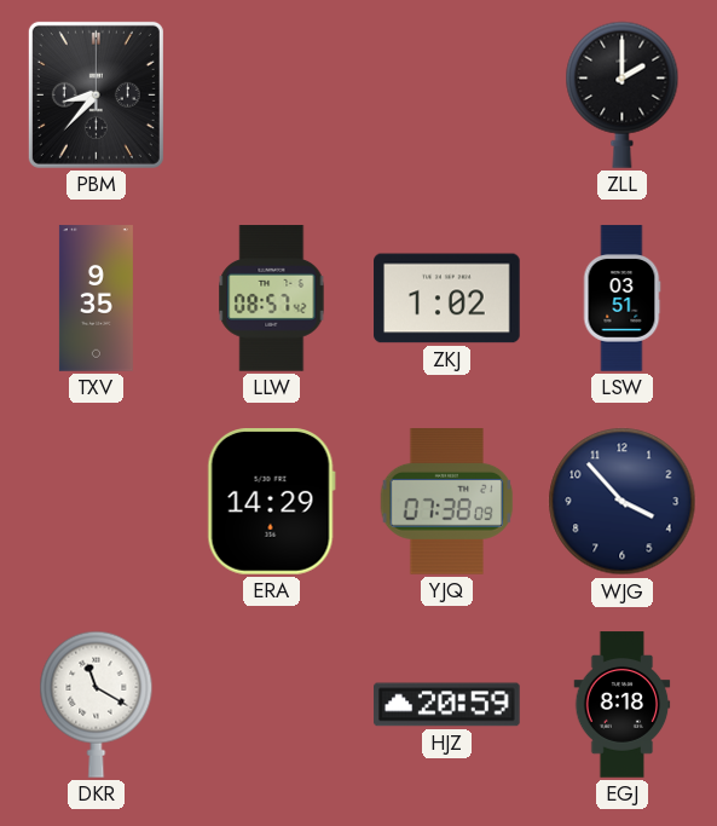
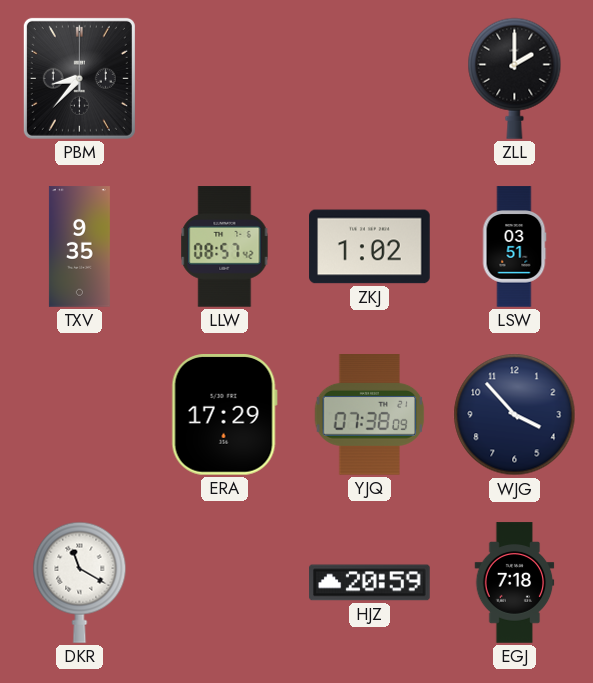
ERA: 14:29 -> 17:29 (224, 415)
EGJ: 8:18 -> 7:18 (515, 583)
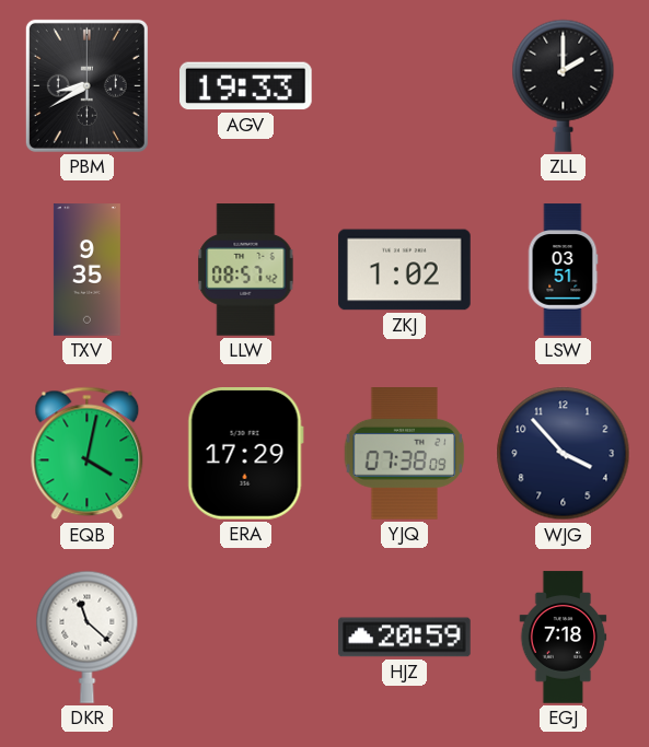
PBM: 8:37 -> 8:40 (86, 85)
AGV: none -> 19:33 (246, 86)
EQB: none -> 4:02 (88, 454)
DKR: 11:20 -> 11:22 (88, 637)
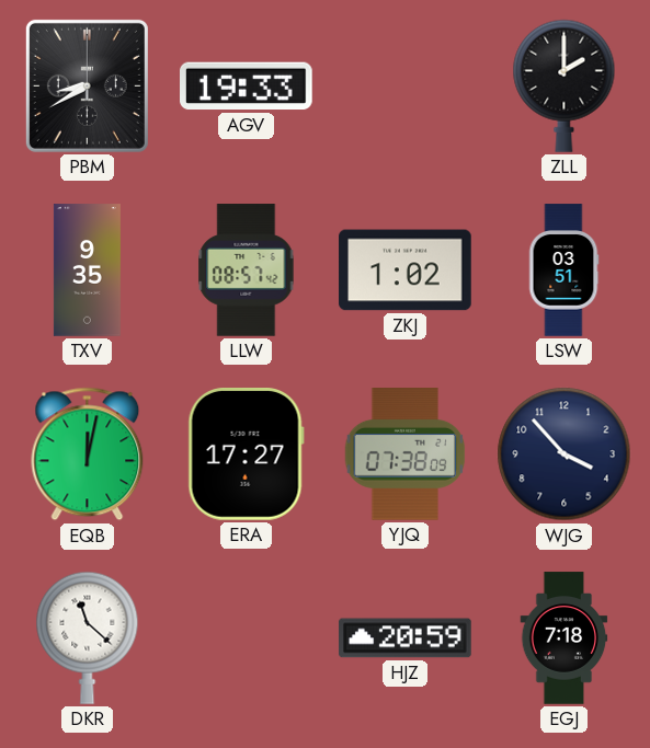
EQB: 4:02 -> 12:02 (88, 454)
ERA: 17:29 -> 17:27 (246, 454)
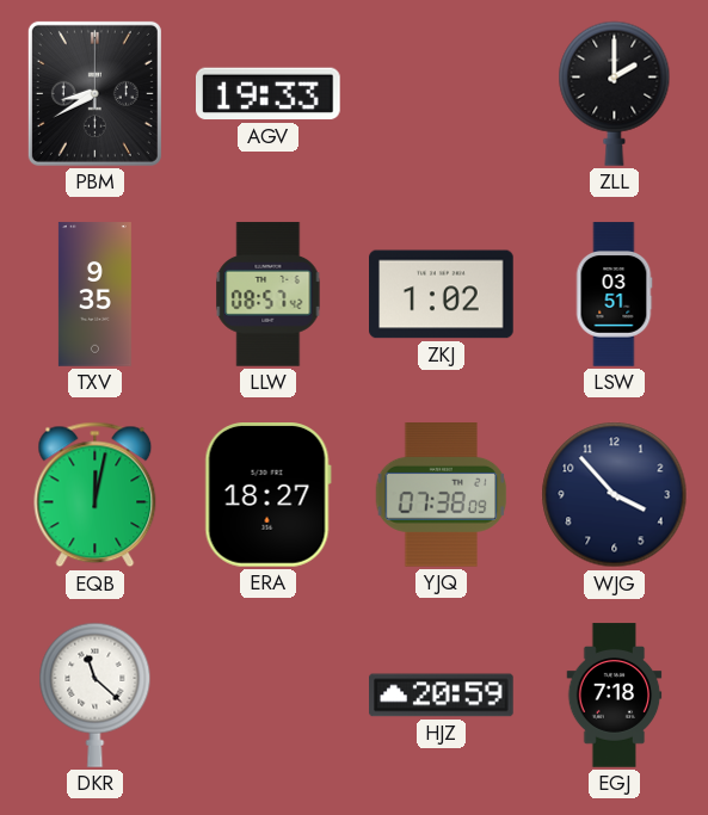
ERA: 17:27 -> 18:27 (267, 495)
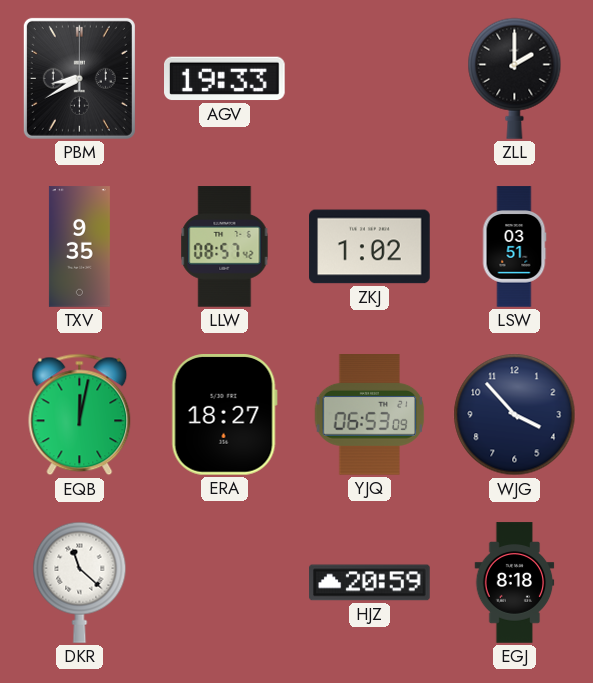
YJQ: 07:38 -> 06:53 (370, 415)
EGJ: 7:18 -> 8:18 (515, 583)
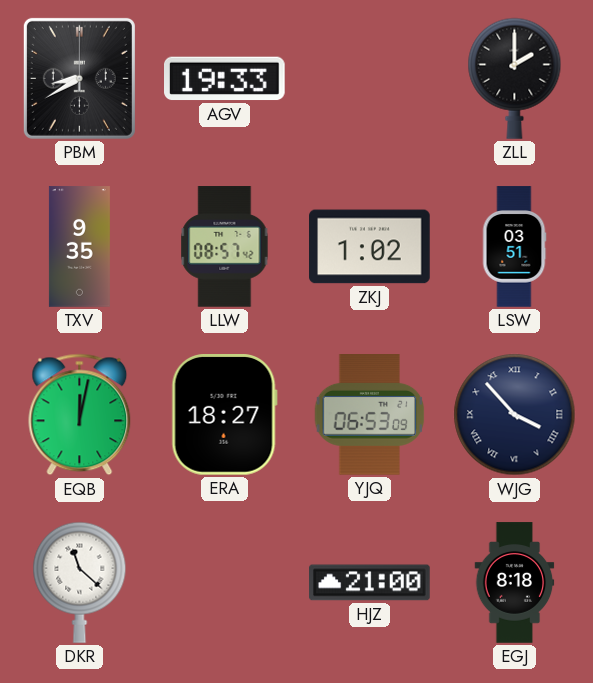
WJG numerals: Arabic -> Roman (515, 415)
HJZ: 20:59 -> 21:00 (370, 583)
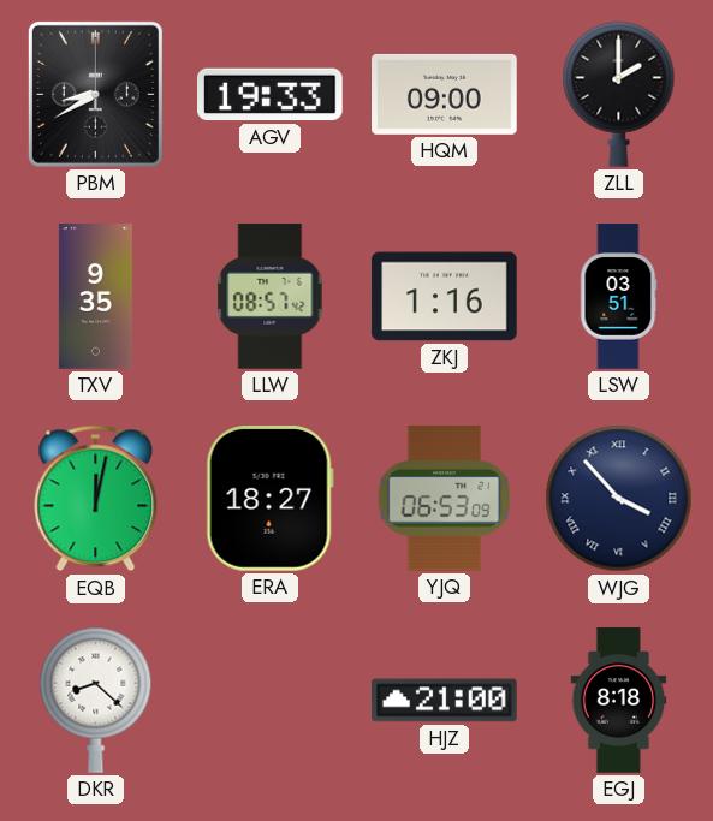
HQM: none -> 09:00 (445, 94)
ZKJ: 1:02 -> 1:16 (445, 297)
DKR: 11:22 -> 8:22 (96, 700)
